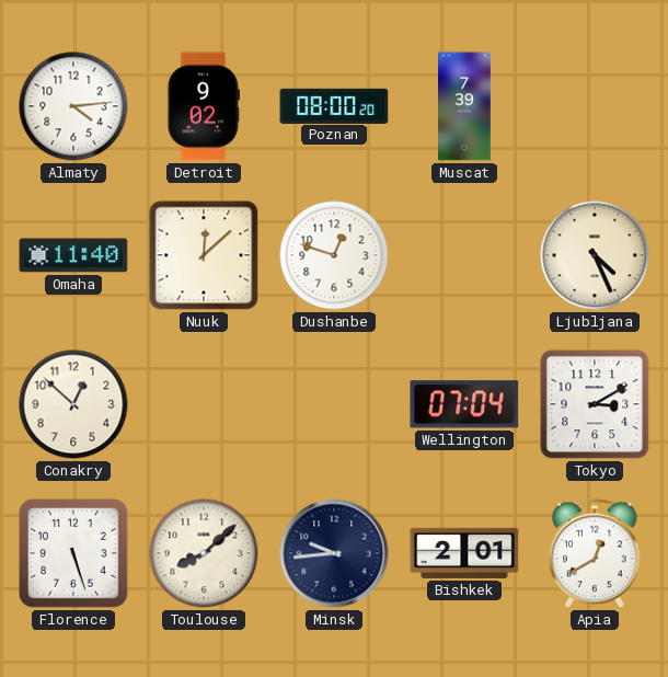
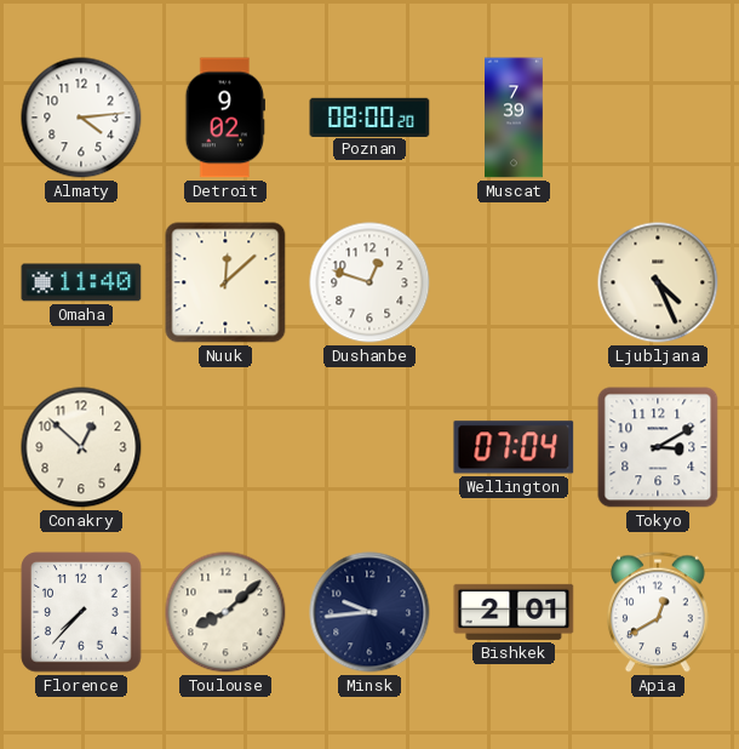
Florence: 5:27 -> 7:37 (81, 612)
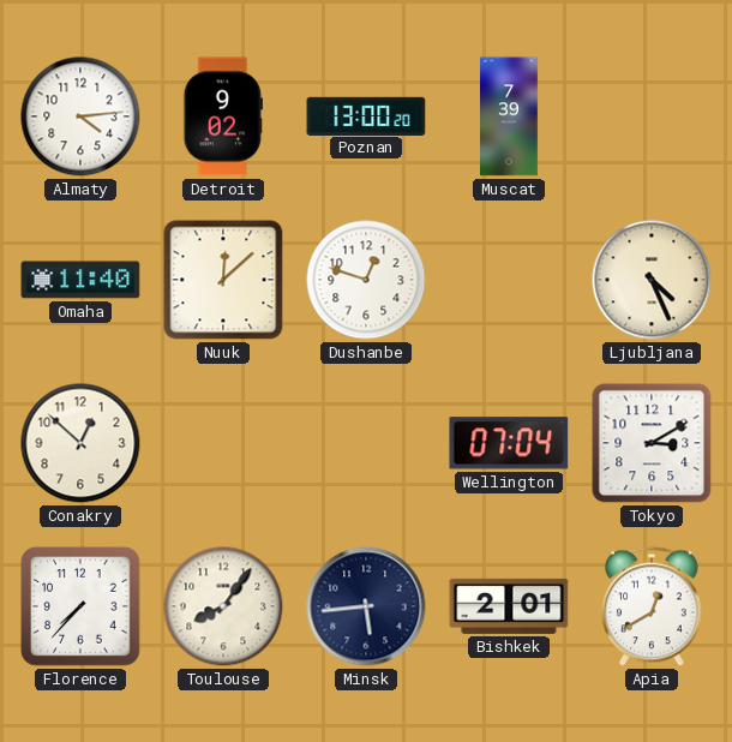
Poznan: 08:00 -> 13:00 (366, 115)
Toulouse: 8:08 -> 8:06 (223, 606)
Minsk: 9:44 -> 5:44 (366, 606)
